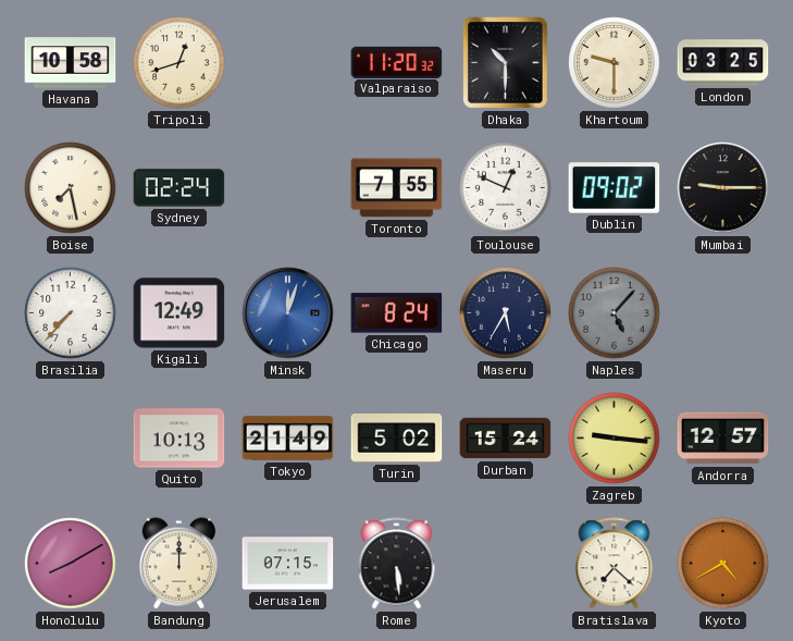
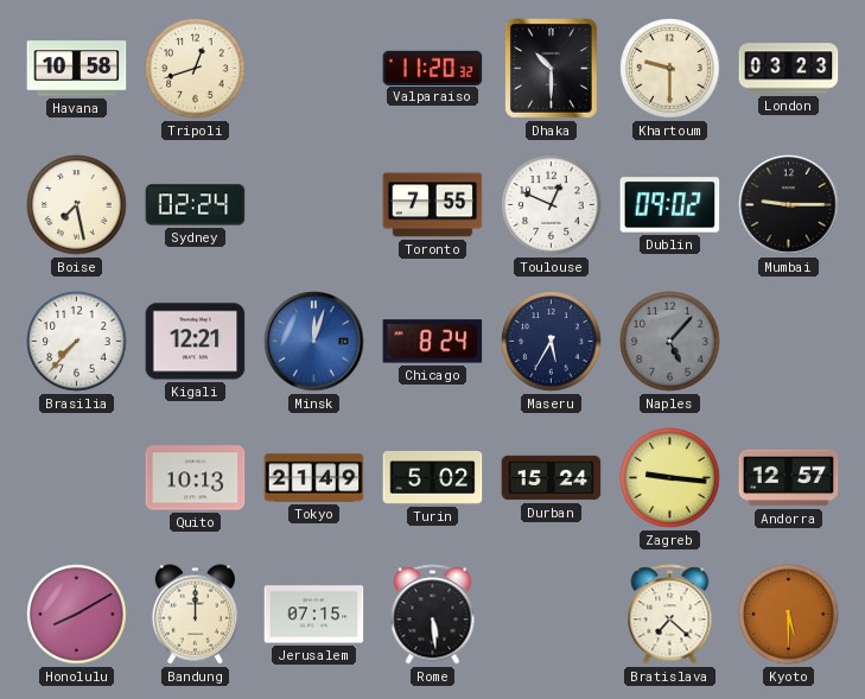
London: 03:25 -> 03:23 (789, 69)
Kigali: 12:49 -> 12:21 (196, 342)
Kyoto: 4:40 -> 5:30 (789, 615)
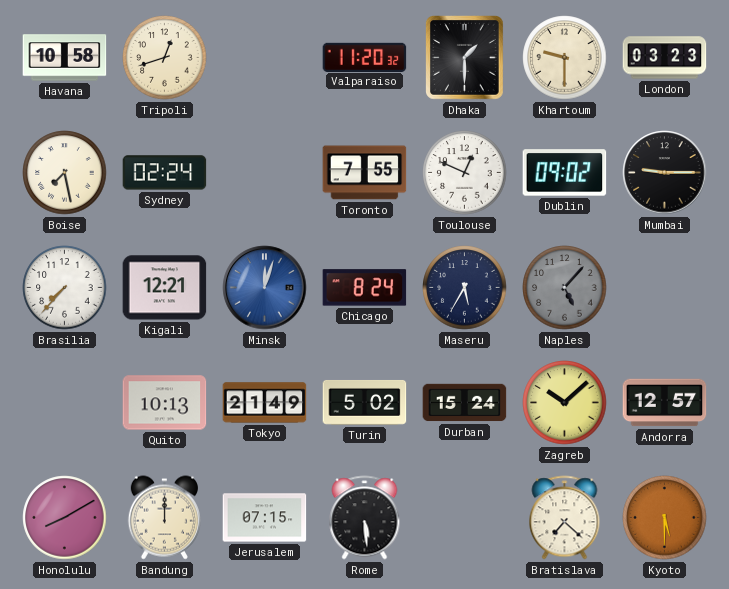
Dhaka: 10:30 -> 1:30 (465, 58)
Zagreb: 9:16 -> 10:08 (565, 403)
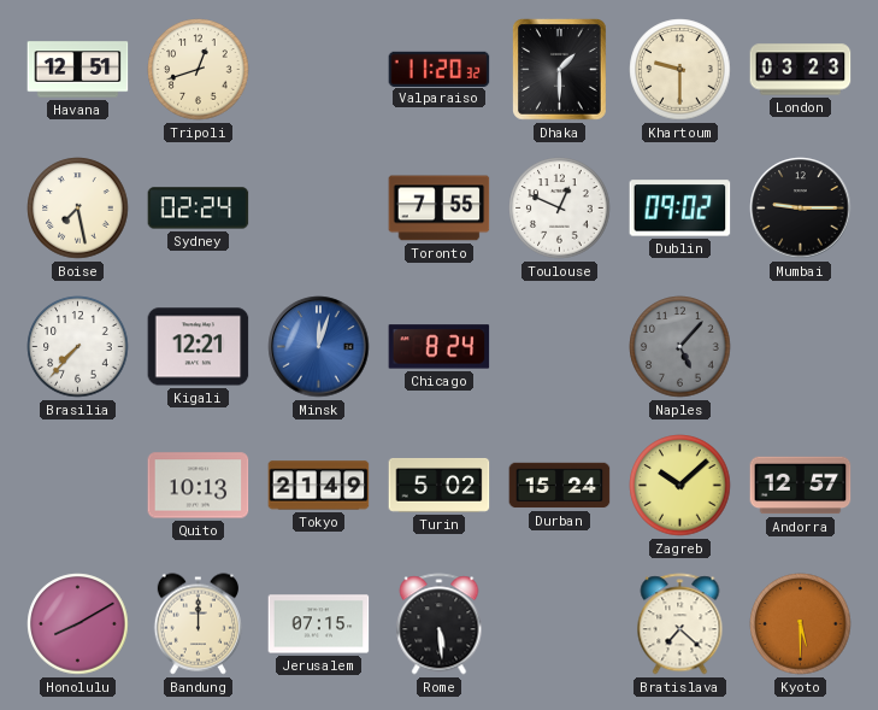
Havana: 10:58 -> 12:51 (78, 70)
Maseru: 5:35 -> none (465, 288)
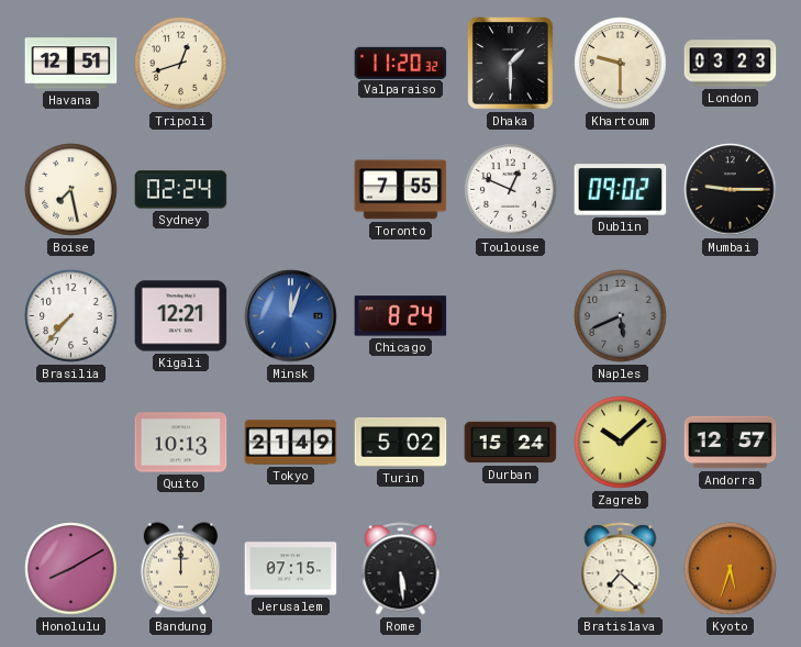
Naples: 5:07 -> 5:41 (621, 316)
Kyoto: 5:30 -> 5:33 (731, 569)
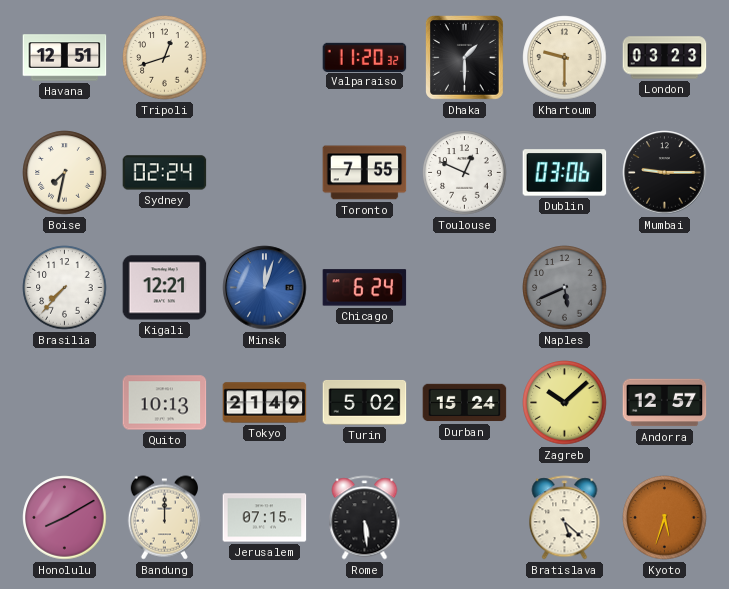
Boise: 7:28 -> 7:32 (65, 173)
Dublin: 09:02 -> 03:06 (565, 173)
Chicago: 8:24 -> 6:24 (365, 288)
Bratislava: 7:22 -> 5:22 (565, 518)
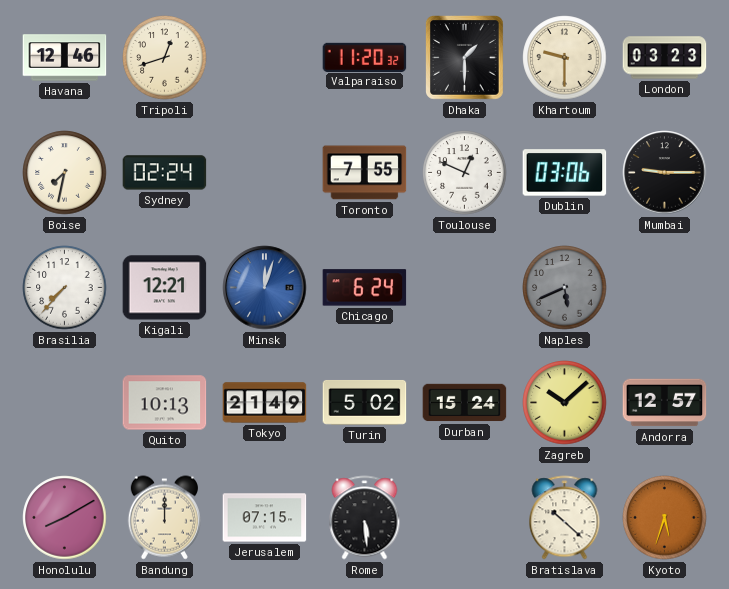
Havana: 12:51 -> 12:46 (65, 58)
Bratislava: 5:22 -> 10:22 (565, 518)
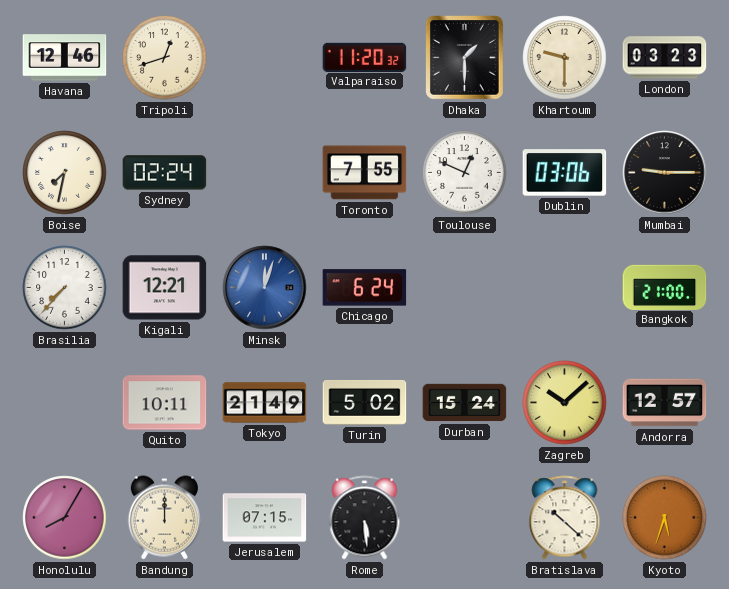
Naples: 5:41 -> none (565, 288)
Bangkok: none -> 21:00 (665, 287)
Quito: 10:13 -> 10:11 (165, 403)
Honolulu: 8:10 -> 8:05 (65, 518)
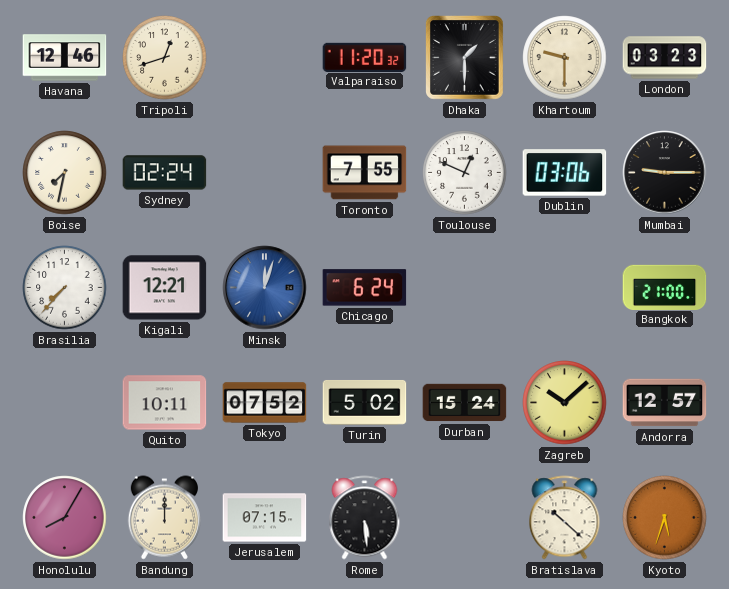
Tokyo: 21:49 -> 07:52 (265, 403)
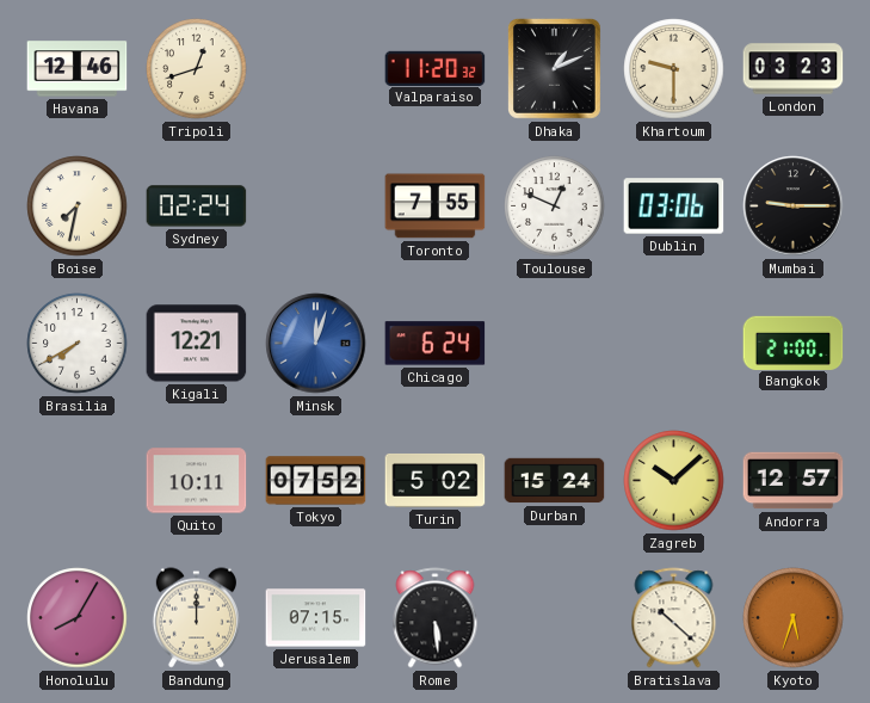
Dhaka: 1:30 -> 1:11 (555, 69)
Brasilia: 7:37 -> 7:40 (78, 344)
